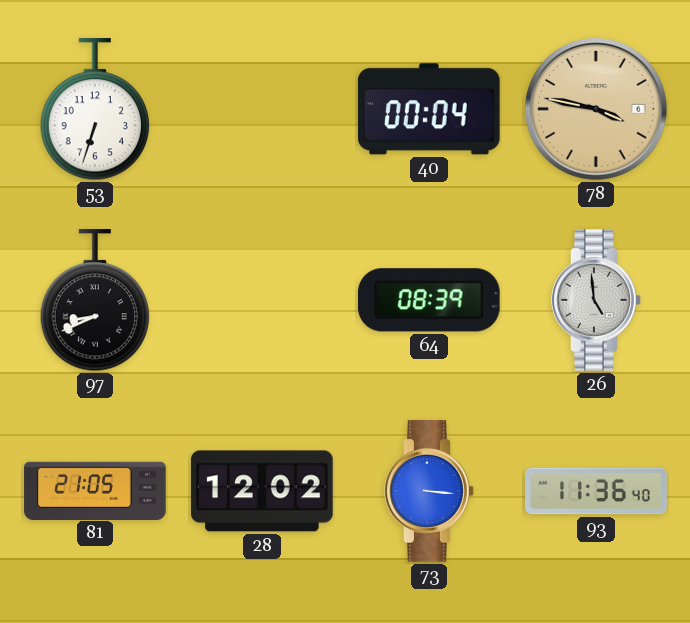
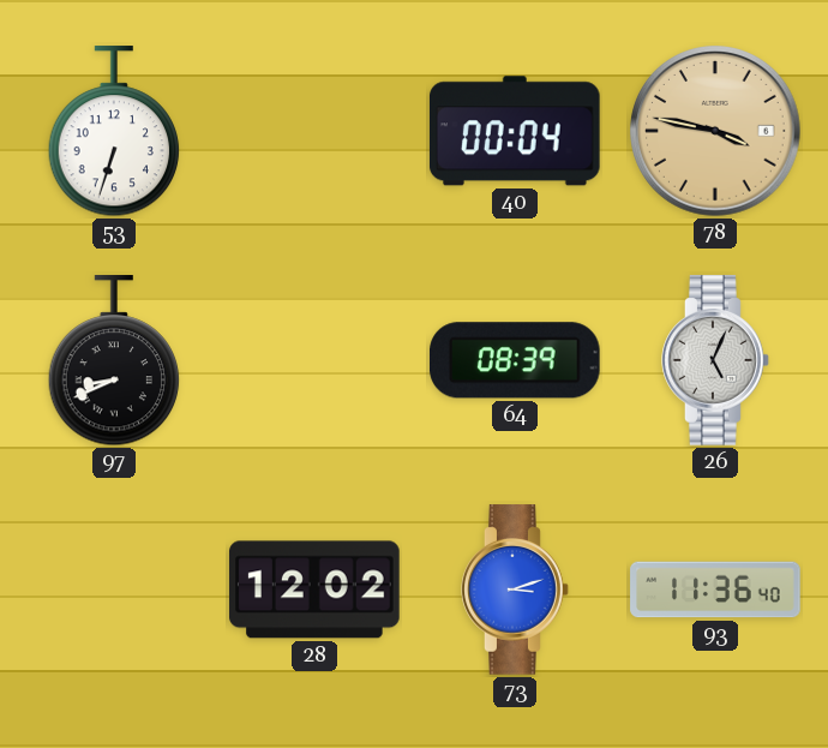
26: 4:59 -> 5:04 (715, 360)
81: 21:05 -> none (95, 490)
73: 3:16 -> 3:12 (515, 590)
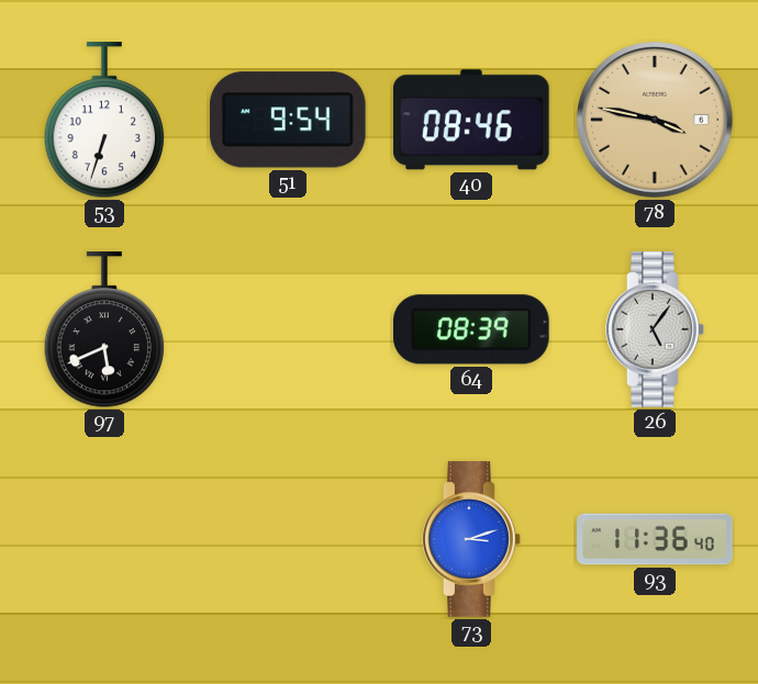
51: none -> 9:54 (288, 120)
40: 00:04 -> 08:46 (471, 120)
97: 8:41 -> 5:41 (104, 330)
26: 5:04 -> 5:06 (655, 329)
28: 12:02 -> none (314, 590)
